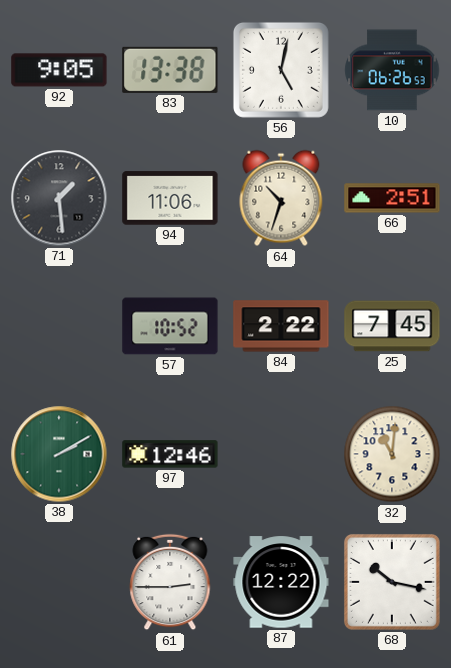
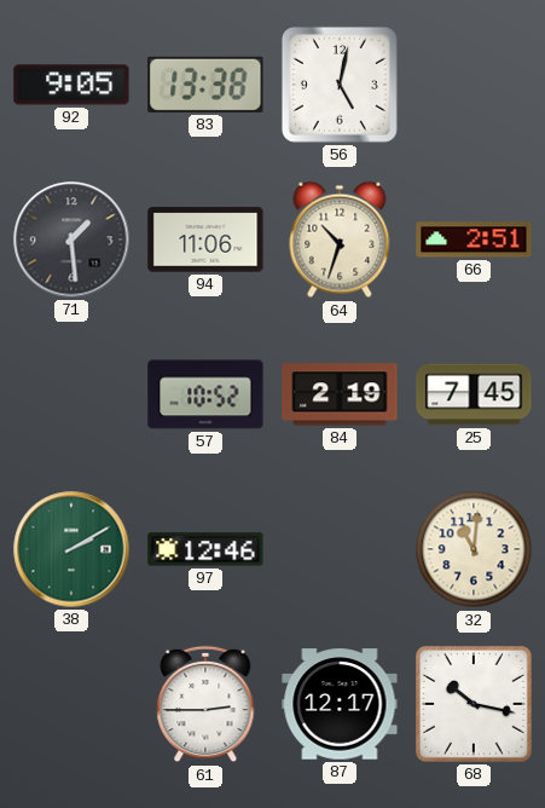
10: 06:26 -> none (392, 70)
84: 2:22 -> 2:19 (340, 394)
87: 12:22 -> 12:17 (340, 704)
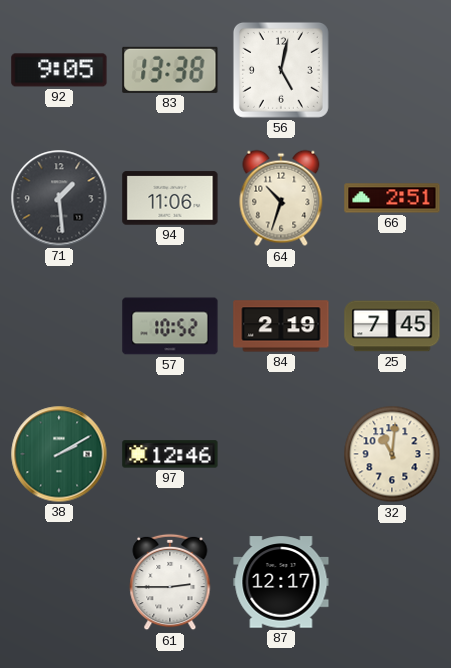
68: 10:17 -> none (474, 704)
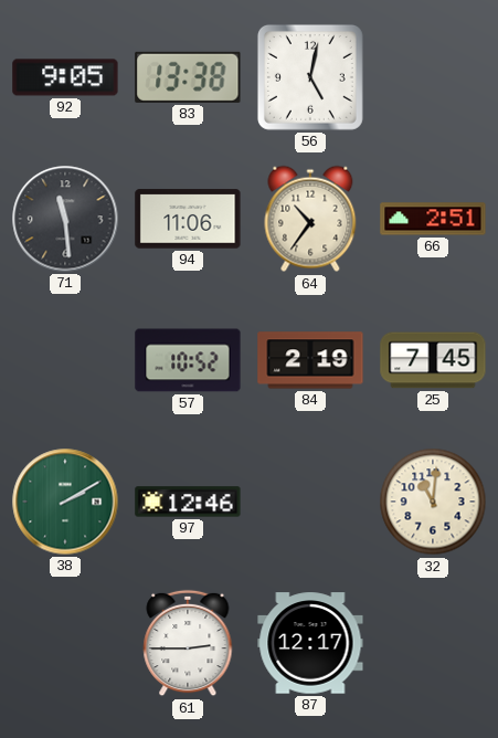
71: 1:29 -> 11:29 (65, 219)
64: 10:33 -> 10:36 (310, 219)
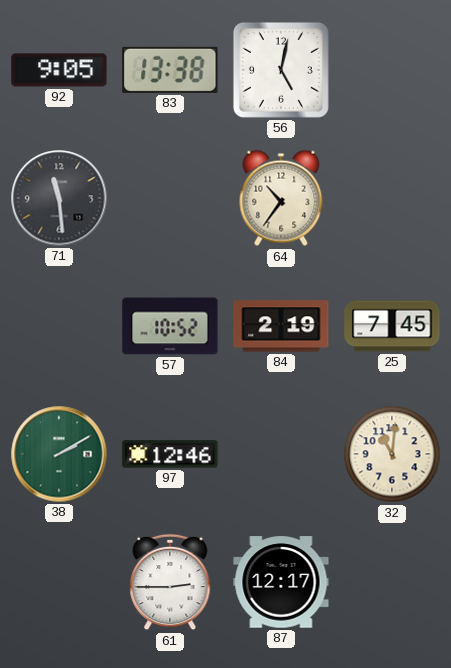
94: 11:06 -> none (188, 219)
66: 2:51 -> none (433, 219)
